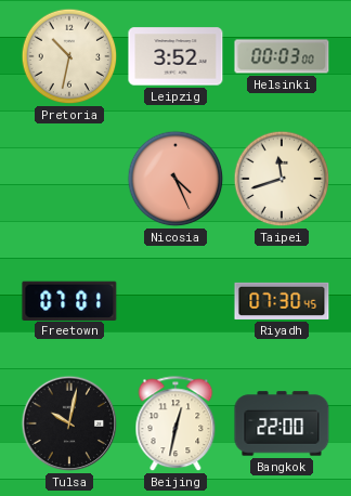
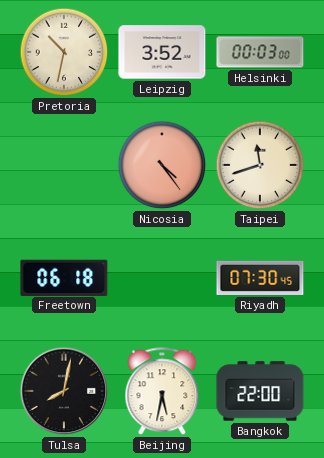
Nicosia: 4:26 -> 4:24 (162, 165)
Freetown: 07:01 -> 06:18 (64, 277)
Tulsa: 10:02 -> 8:02 (64, 391)
Beijing: 12:32 -> 5:32 (162, 392)
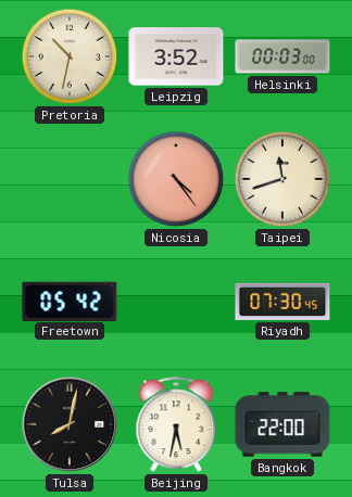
Freetown: 06:18 -> 05:42 (70, 301)
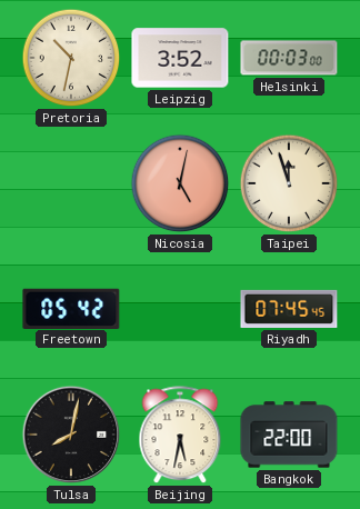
Nicosia: 4:24 -> 5:02 (180, 183)
Taipei: 11:42 -> 11:57 (289, 183)
Riyadh: 07:30 -> 07:45 (289, 309)
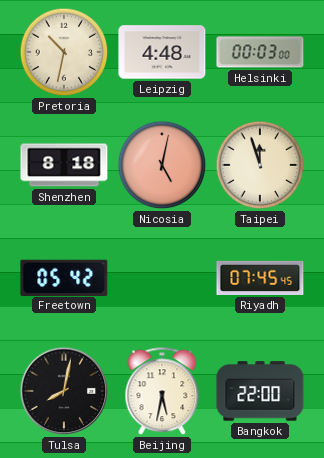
Leipzig: 3:52 -> 4:48 (162, 52)
Shenzhen: none -> 8:18 (64, 165)
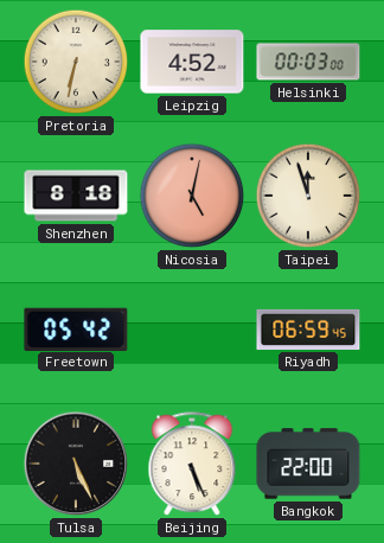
Pretoria: 10:32 -> 6:32 (76, 62)
Leipzig: 4:48 -> 4:52 (192, 62)
Riyadh: 07:45 -> 06:59 (308, 330)
Tulsa: 8:02 -> 5:26 (76, 464)
Beijing: 5:32 -> 5:26 (192, 465)
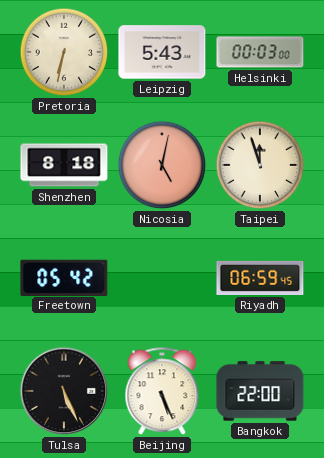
Leipzig: 4:52 -> 5:43 (162, 52)
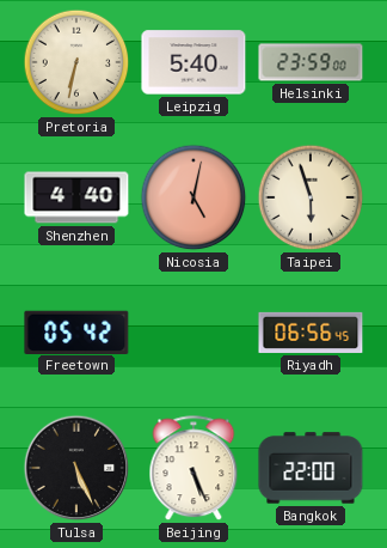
Leipzig: 5:43 -> 5:40 (193, 62)
Helsinki: 00:03 -> 23:59 (311, 62)
Shenzhen: 8:18 -> 4:40 (76, 197)
Taipei: 11:57 -> 5:57 (311, 197)
Riyadh: 06:59 -> 06:56 (311, 333)
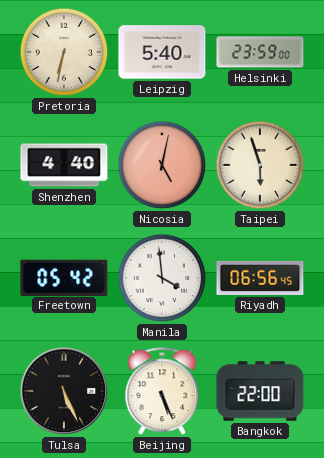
Manila: none -> 3:59 (162, 278)
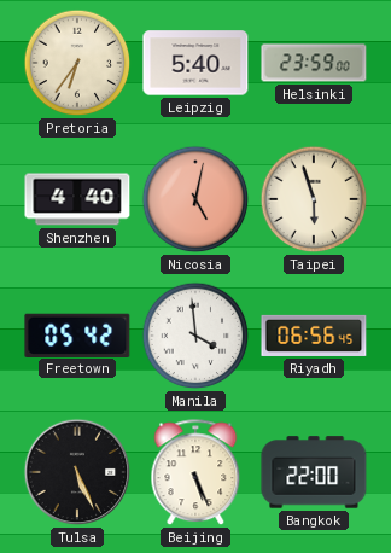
Pretoria: 6:32 -> 6:36 (77, 63)
